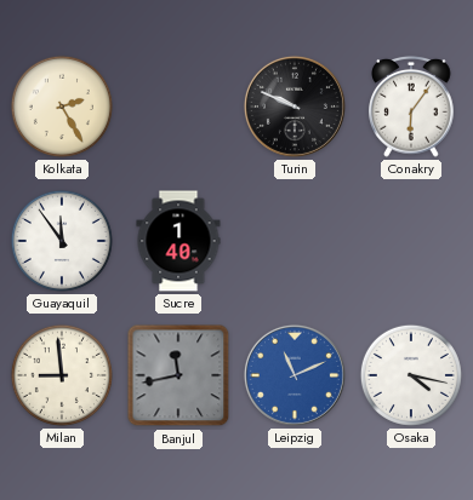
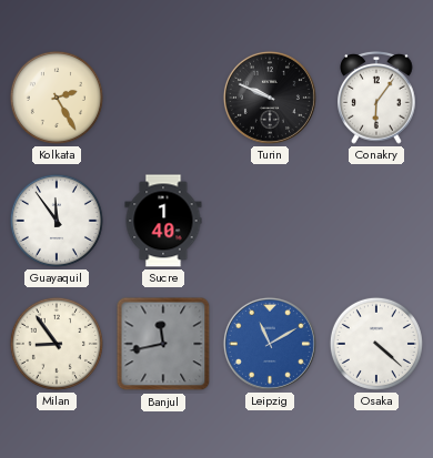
Milan: 8:59 -> 8:54 (57, 344)
Leipzig: 11:11 -> 11:10 (270, 344)
Osaka: 4:17 -> 4:22 (376, 344)
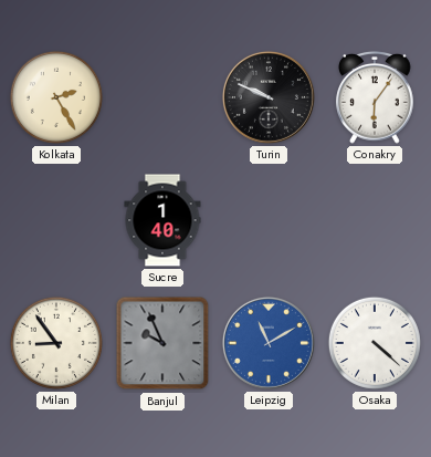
Guayaquil: 11:54 -> none (57, 221)
Banjul: 11:43 -> 9:56 (162, 343)
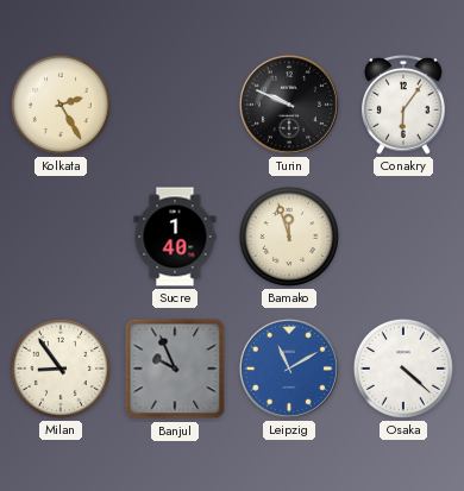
Bamako: none -> 11:57 (289, 237)
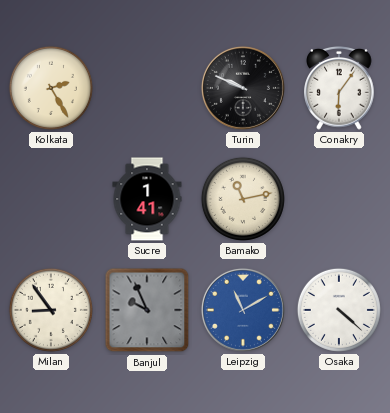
Sucre: 1:40 -> 1:41 (147, 199)
Bamako: 11:57 -> 11:13 (243, 199)
